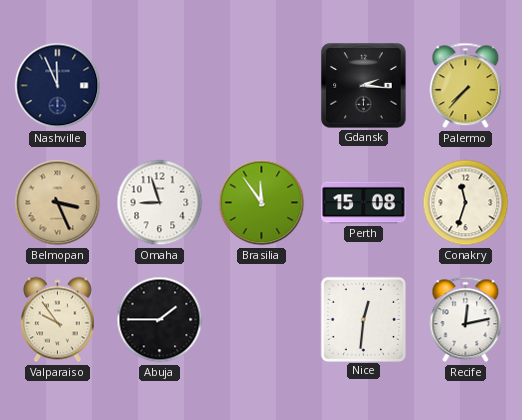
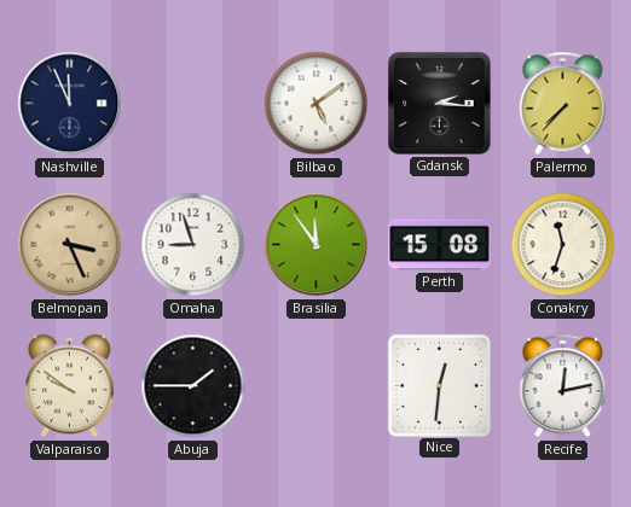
Bilbao: none -> 5:09 (317, 104)
Valparaiso: 9:54 -> 9:51 (70, 386)
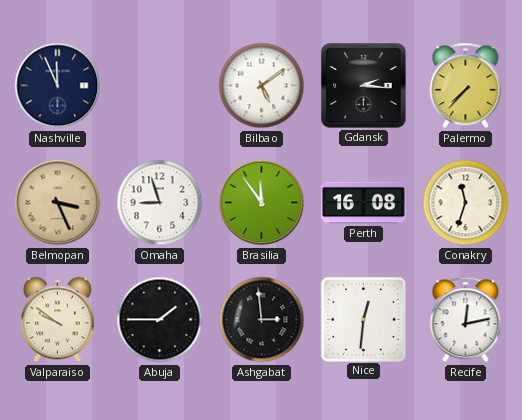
Perth: 15:08 -> 16:08 (364, 203)
Ashgabat: none -> 2:59 (262, 320)
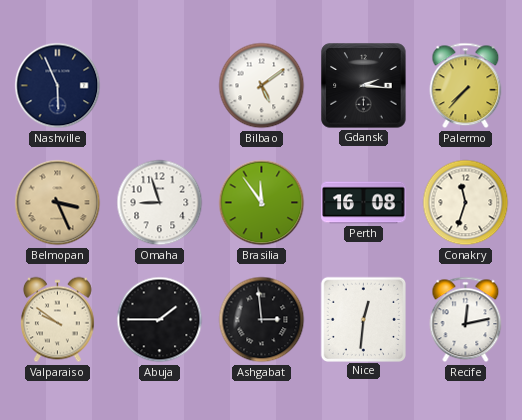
Nashville: 11:56 -> 5:56 (58, 86)
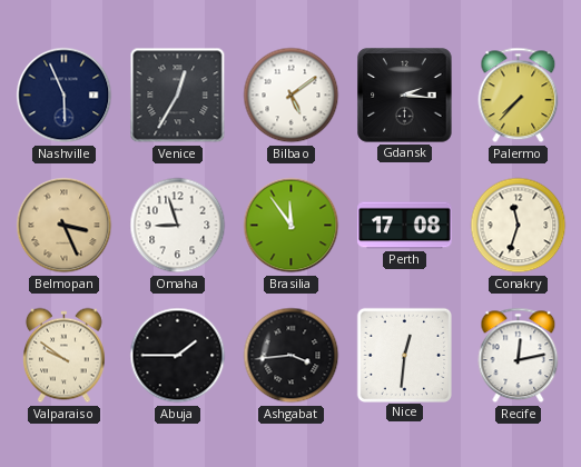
Venice: none -> 12:35 (178, 96)
Perth: 16:08 -> 17:08 (405, 226)
Ashgabat: 2:59 -> 3:44 (292, 356)
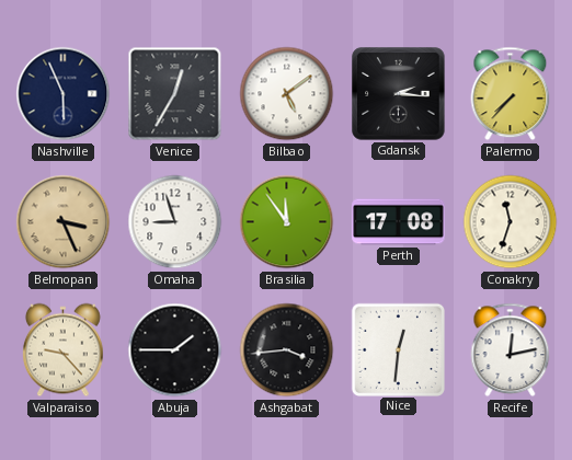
Valparaiso: 9:51 -> 9:23 (64, 350)
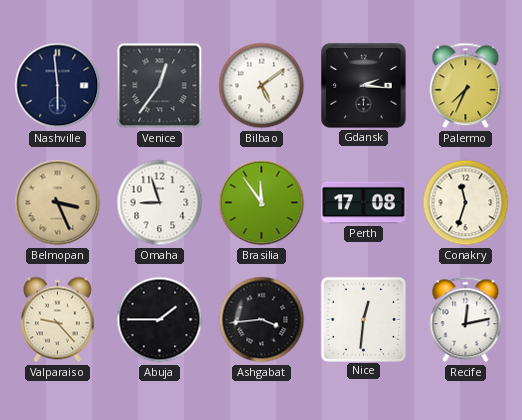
Nashville: 5:56 -> 5:59 (58, 86)
Venice: 12:35 -> 12:36 (160, 86)
Palermo: 7:37 -> 7:34 (466, 86)
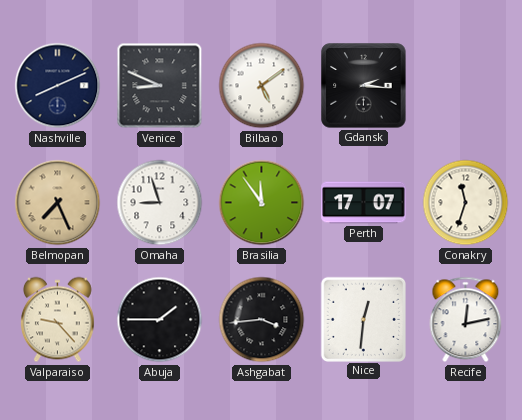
Nashville: 5:59 -> 8:11 (58, 86)
Venice: 12:36 -> 8:49 (160, 86)
Palermo: 7:34 -> none (466, 86)
Belmopan: 3:26 -> 7:26 (58, 203)
Perth: 17:08 -> 17:07 (364, 203)
